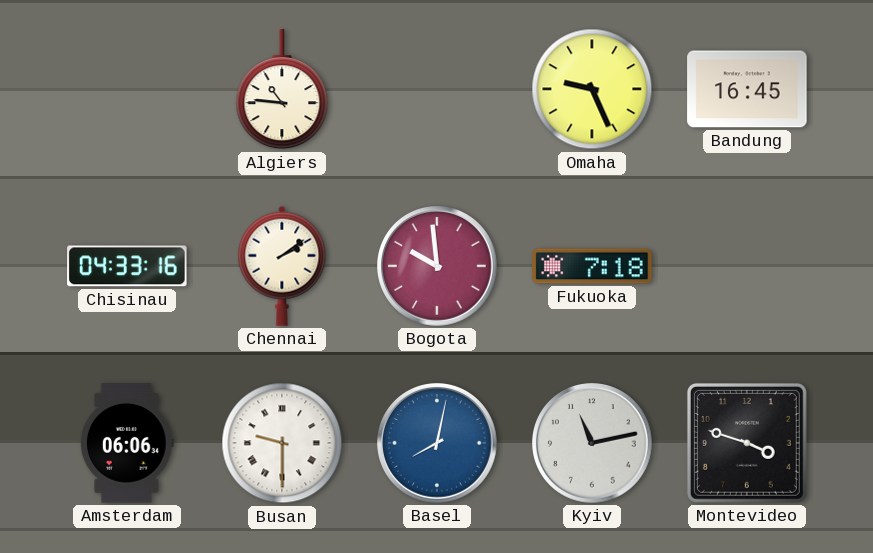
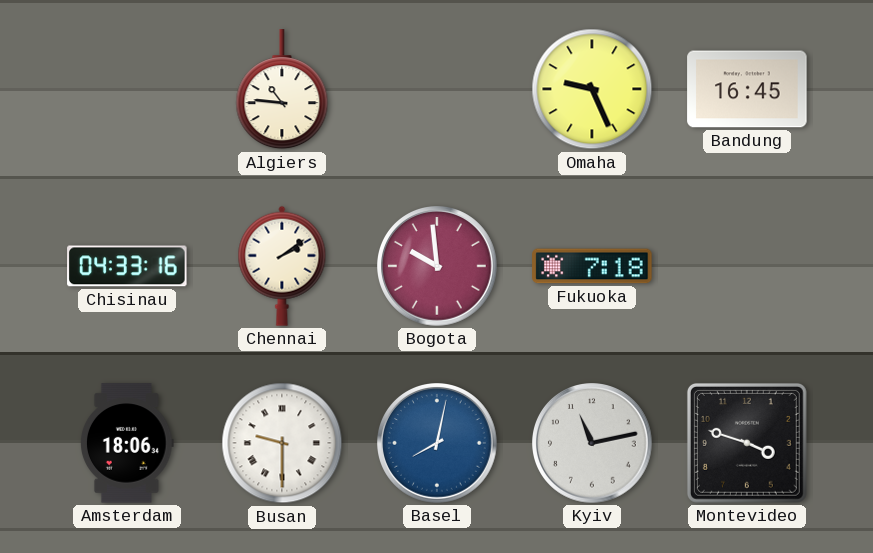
Amsterdam: 06:06 -> 18:06 (127, 443)
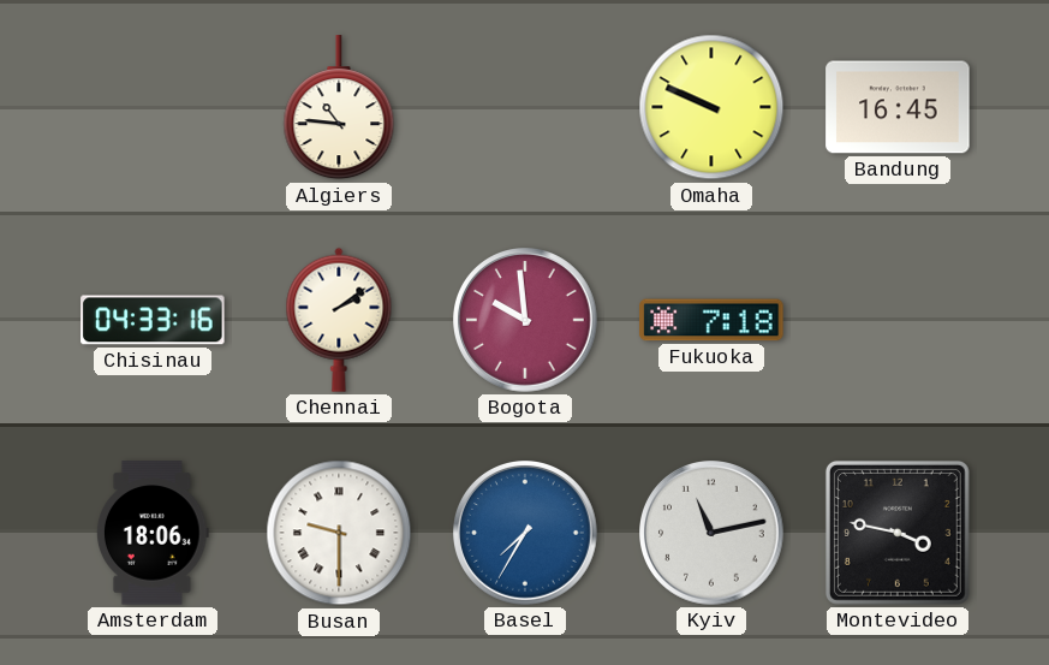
Omaha: 9:26 -> 9:49 (711, 107)
Basel: 8:02 -> 7:35 (526, 534)
Montevideo: 3:48 -> 3:47 (898, 533)
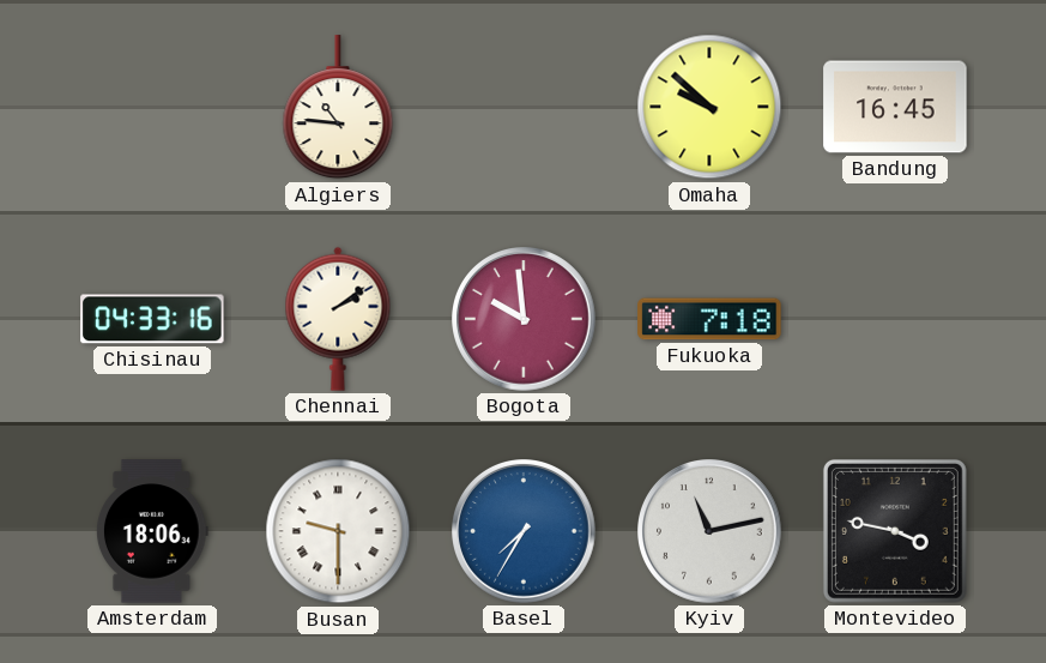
Omaha: 9:49 -> 9:52 (709, 107)
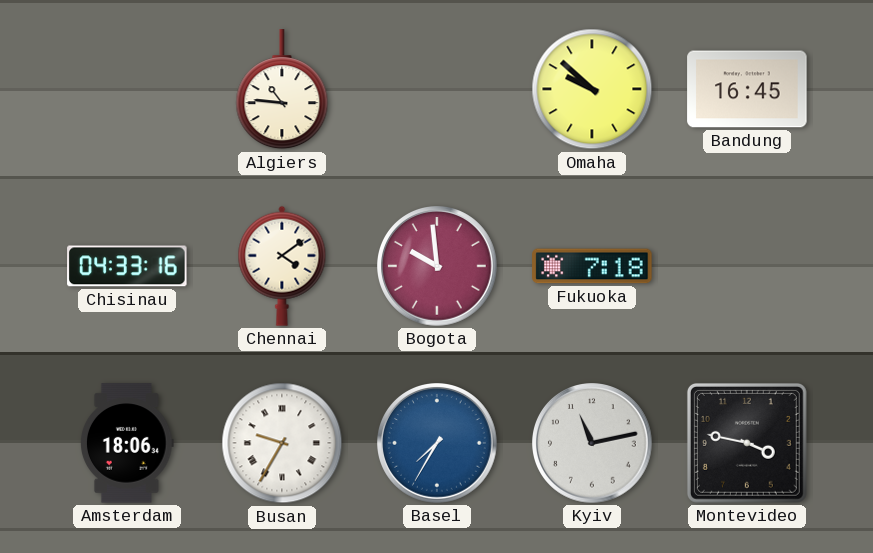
Chennai: 2:09 -> 4:09 (282, 266)
Busan: 9:30 -> 9:35 (282, 443)
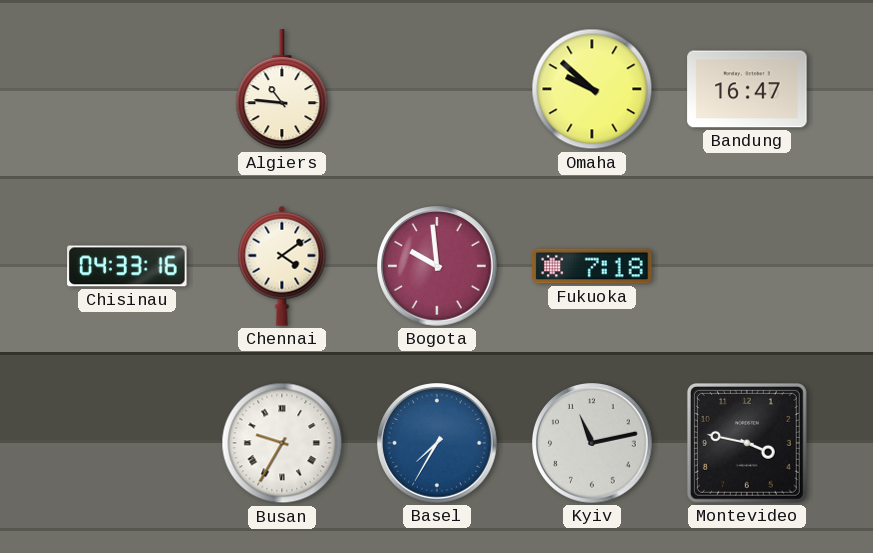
Bandung: 16:45 -> 16:47 (747, 89)
Amsterdam: 18:06 -> none (127, 443)
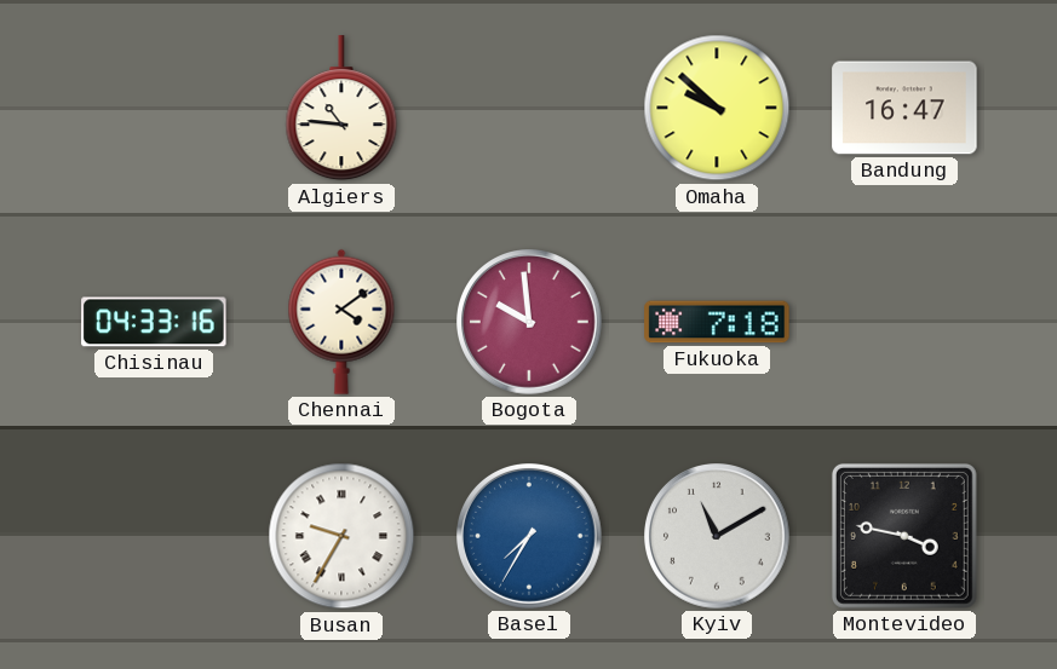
Kyiv: 11:13 -> 11:10 (718, 537)
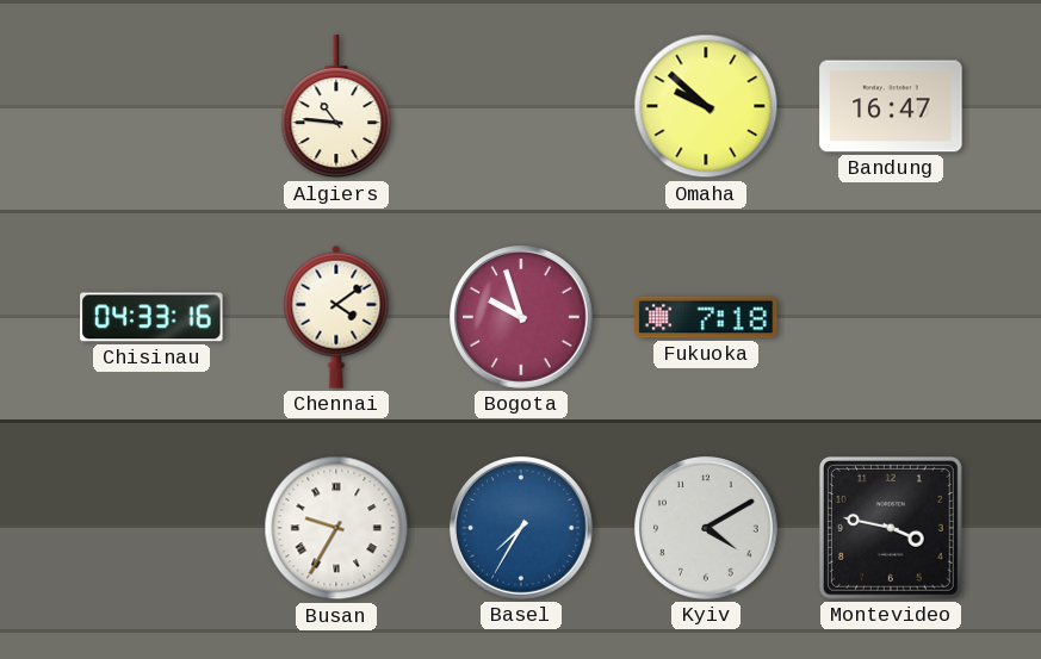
Bogota: 9:59 -> 9:57 (522, 318)
Kyiv: 11:10 -> 4:10 (707, 529)
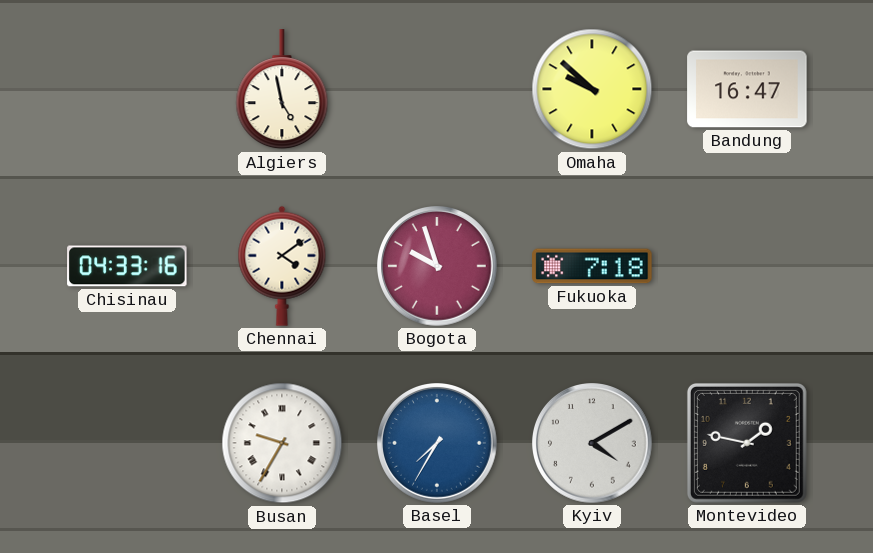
Algiers: 10:46 -> 4:58 (282, 90)
Montevideo: 3:47 -> 1:47 (747, 443)
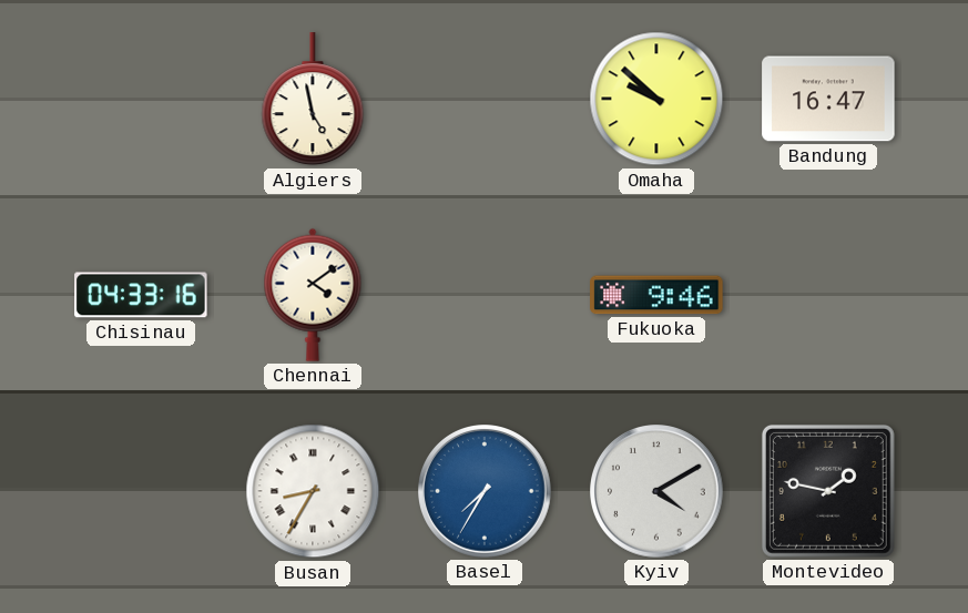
Bogota: 9:57 -> none (438, 267)
Fukuoka: 7:18 -> 9:46 (656, 295)
Busan: 9:35 -> 8:35 (313, 491)
